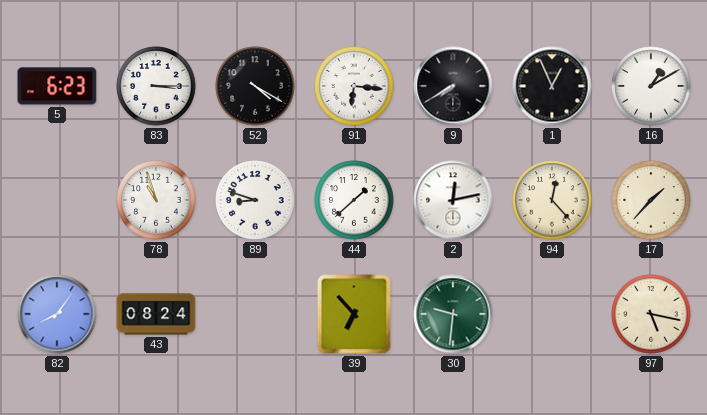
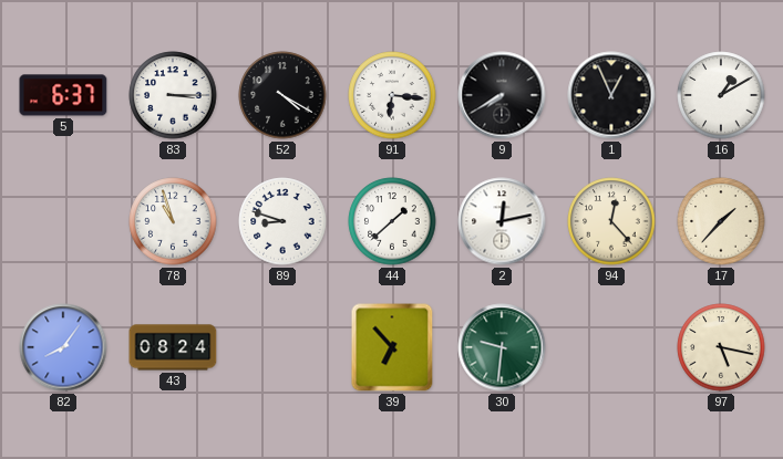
5: 6:23 -> 6:37 (63, 95)
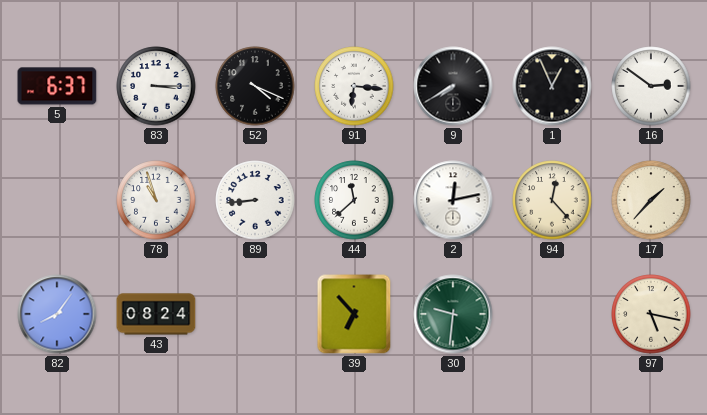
52: 4:20 -> 4:19 (255, 86)
16: 1:10 -> 2:51 (651, 86)
89: 8:48 -> 8:44 (255, 200)
44: 1:38 -> 11:38 (354, 200)
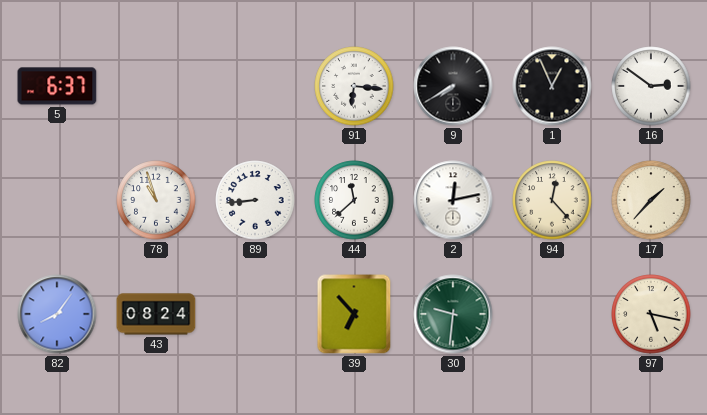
83: 3:15 -> none (156, 86)
52: 4:19 -> none (255, 86)
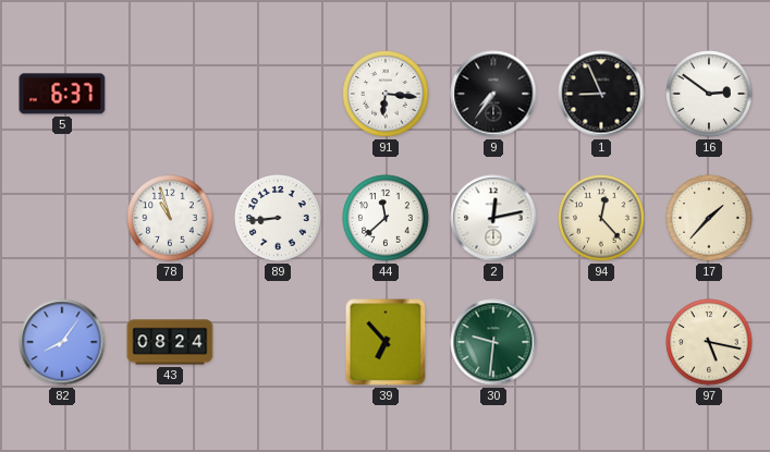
9: 7:40 -> 7:36 (493, 94)
1: 12:56 -> 8:56 (601, 94)
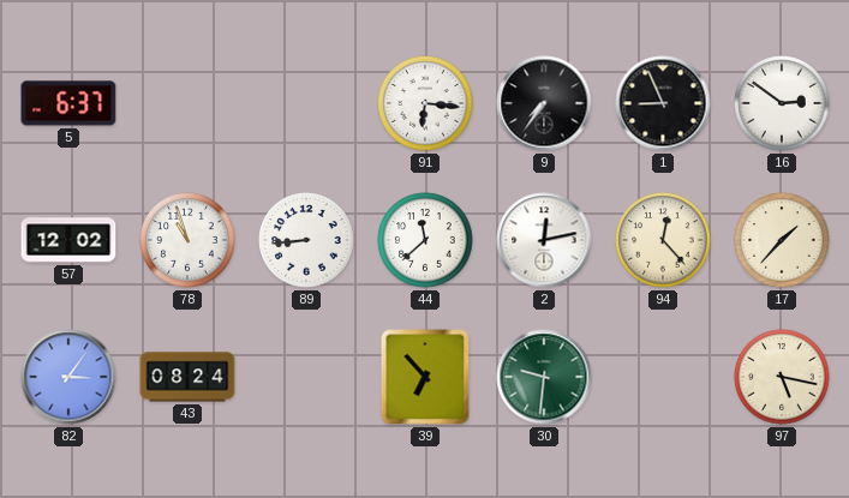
57: none -> 12:02 (68, 240)
82: 8:06 -> 3:06 (68, 377)
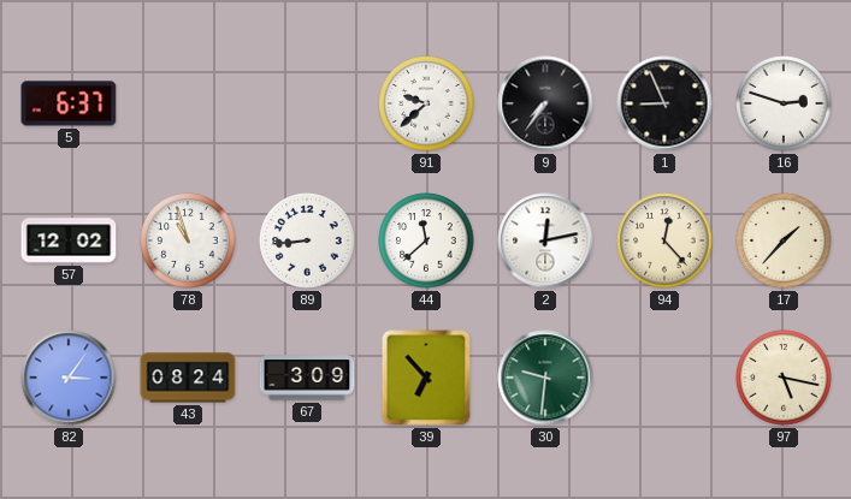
91: 6:16 -> 9:38 (426, 103)
16: 2:51 -> 2:48 (784, 103)
67: none -> 3:09 (307, 378)
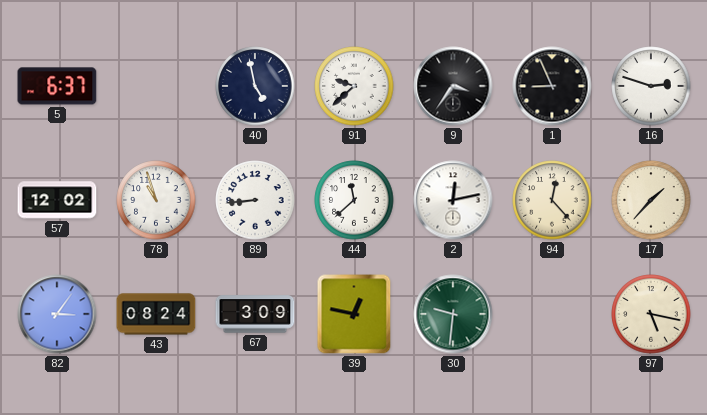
40: none -> 4:58 (255, 86)
9: 7:36 -> 3:36 (453, 86)
39: 6:53 -> 12:47 (354, 314)
